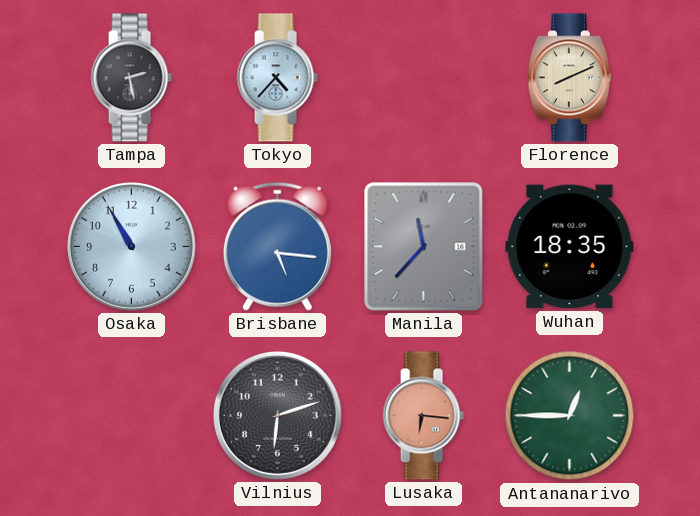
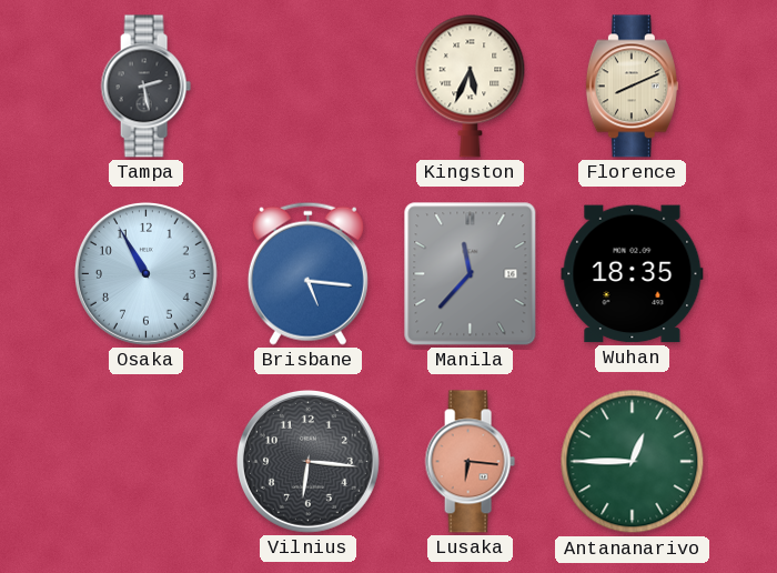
Tokyo: 4:37 -> none (277, 78)
Kingston: none -> 5:34 (471, 86)
Vilnius: 6:12 -> 6:16 (307, 461)
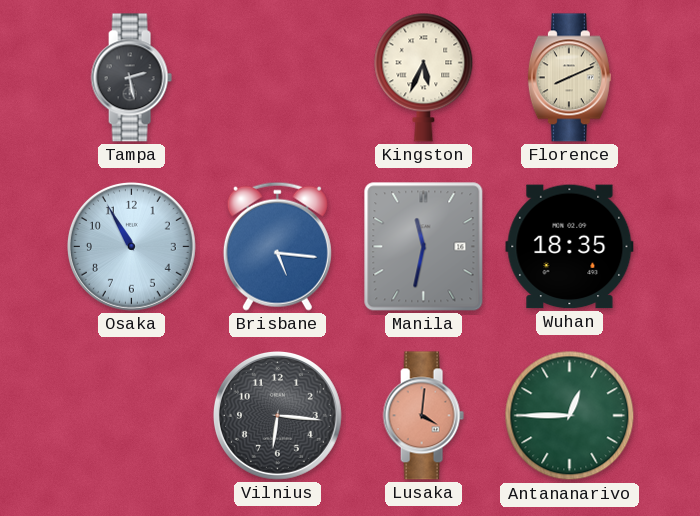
Manila: 11:37 -> 11:32 (424, 247)
Lusaka: 6:16 -> 4:01 (423, 416)
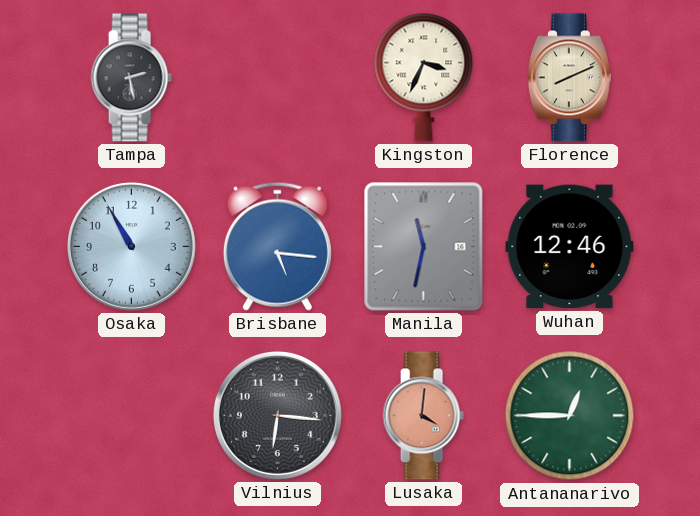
Kingston: 5:34 -> 3:34 (424, 77)
Wuhan: 18:35 -> 12:46 (570, 247)
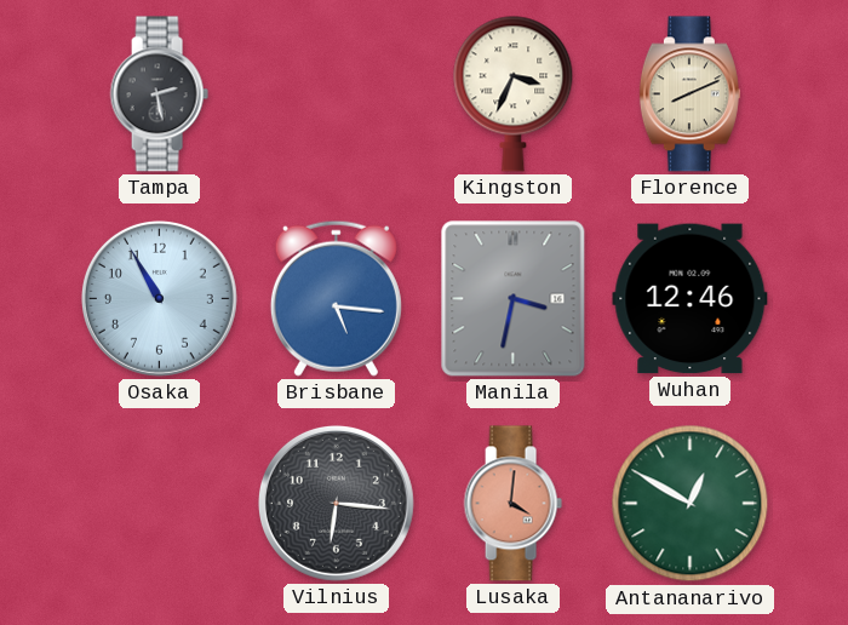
Manila: 11:32 -> 3:32 (514, 299)
Antananarivo: 12:45 -> 12:50 (691, 504)
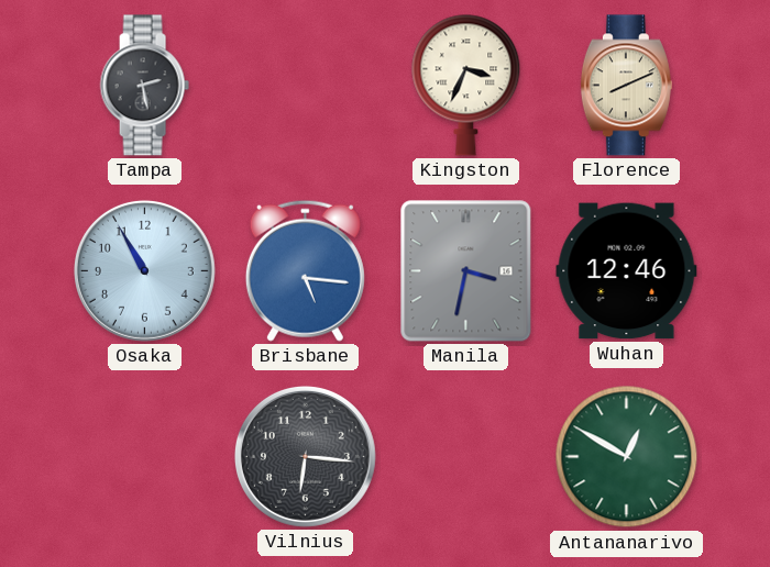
Lusaka: 4:01 -> none (512, 504)
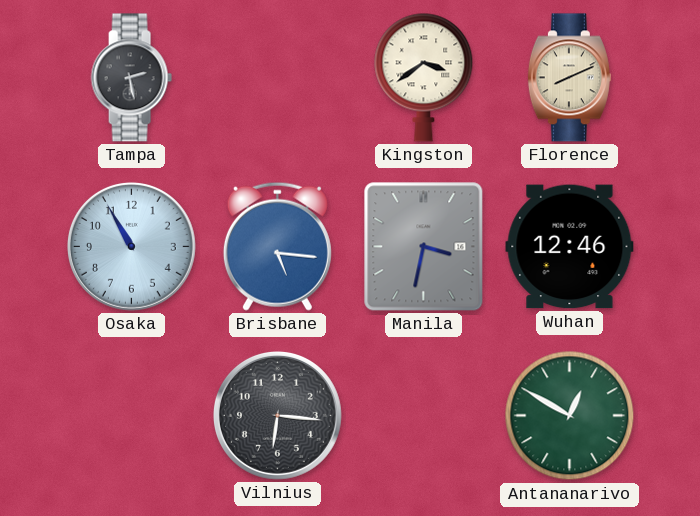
Kingston: 3:34 -> 3:39 (424, 77)
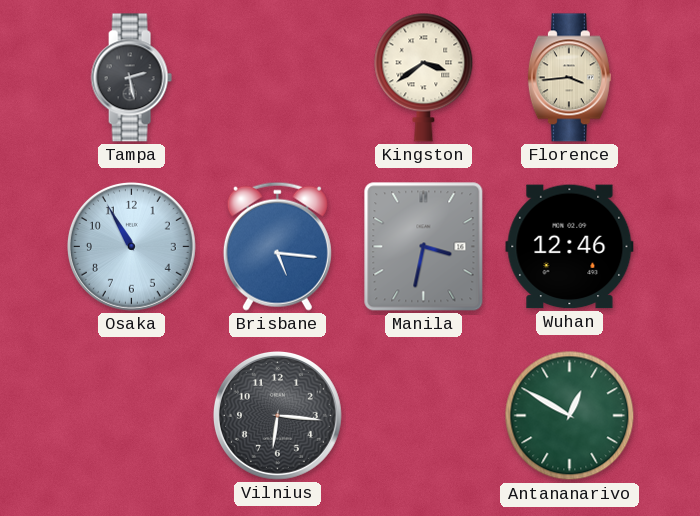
Florence: 8:11 -> 3:44 (569, 78)
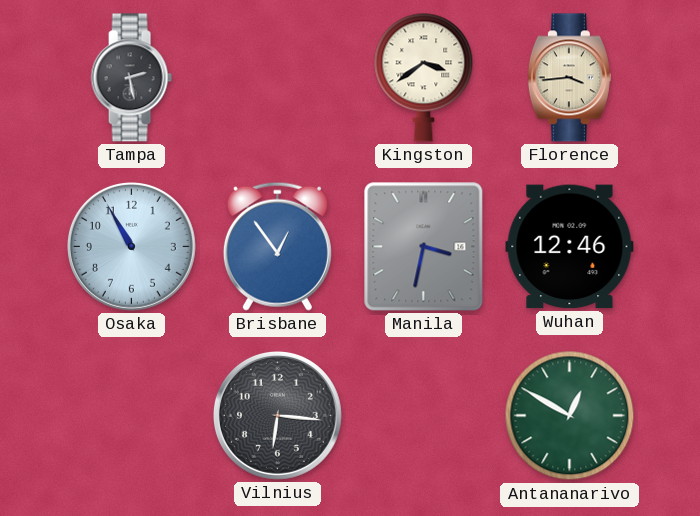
Brisbane: 5:16 -> 12:54 (277, 246)
